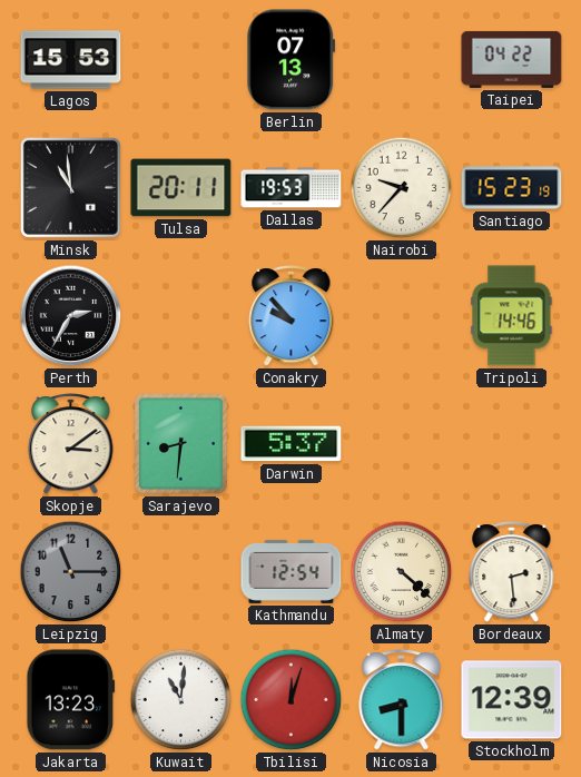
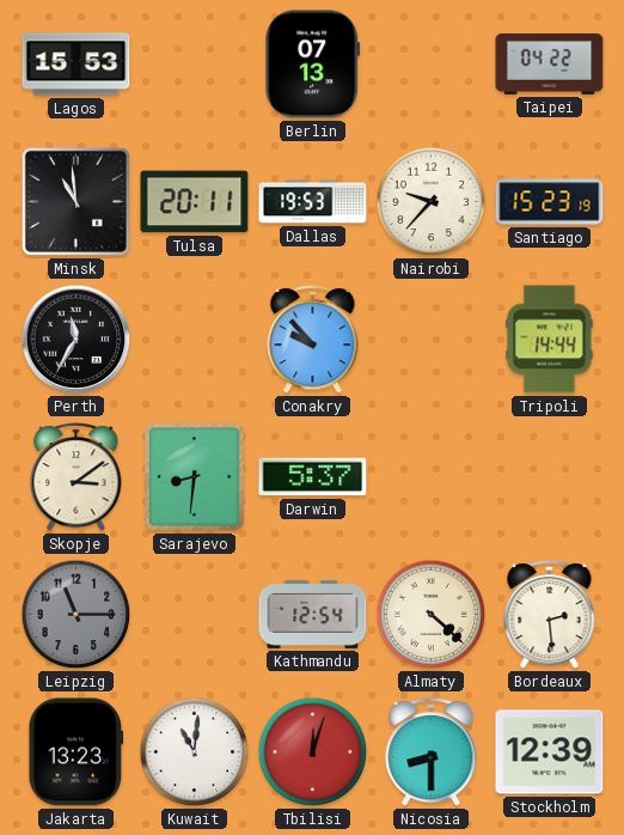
Perth: 2:35 -> 11:35 (77, 340)
Tripoli: 14:46 -> 14:44 (550, 340)
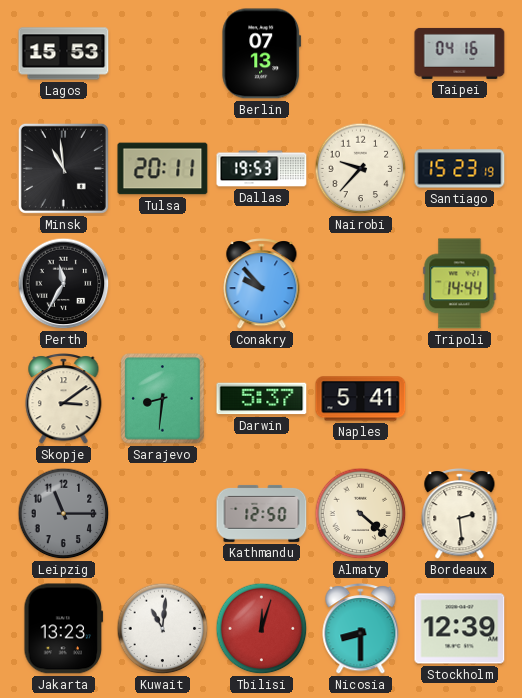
Taipei: 04:22 -> 04:16 (460, 53)
Naples: none -> 5:41 (361, 399)
Kathmandu: 12:54 -> 12:50 (262, 513)
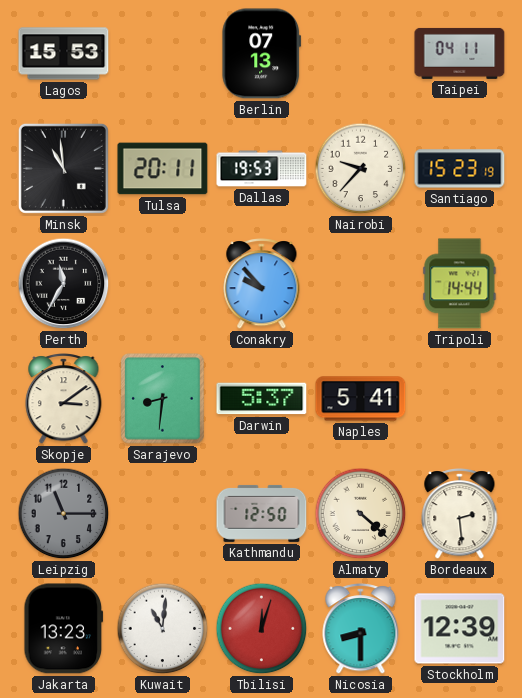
Taipei: 04:16 -> 04:11 (460, 53)
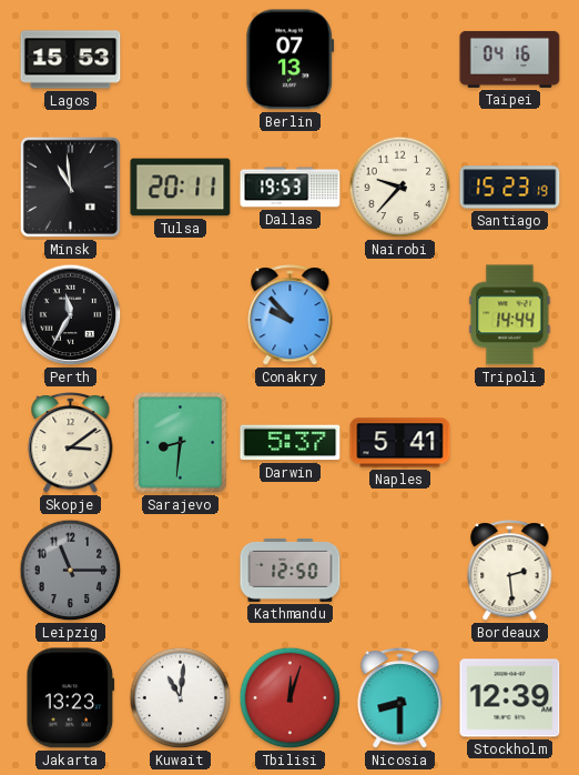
Taipei: 04:11 -> 04:16 (510, 59)
Almaty: 4:22 -> none (361, 514)
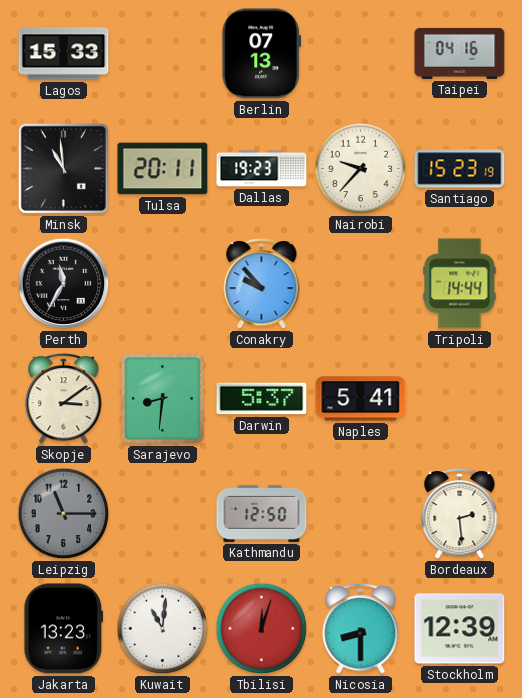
Lagos: 15:53 -> 15:33 (64, 54)
Dallas: 19:53 -> 19:23 (262, 169)
